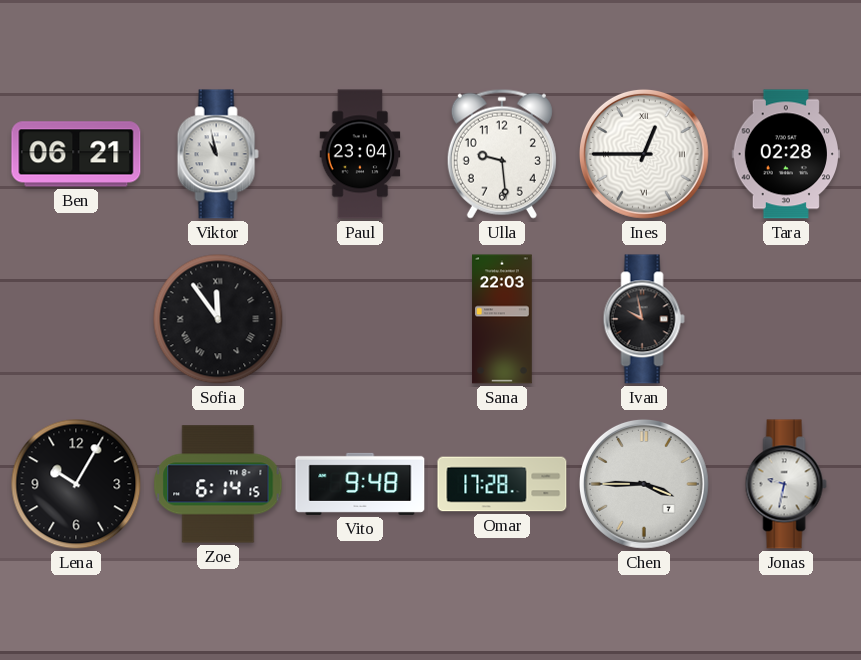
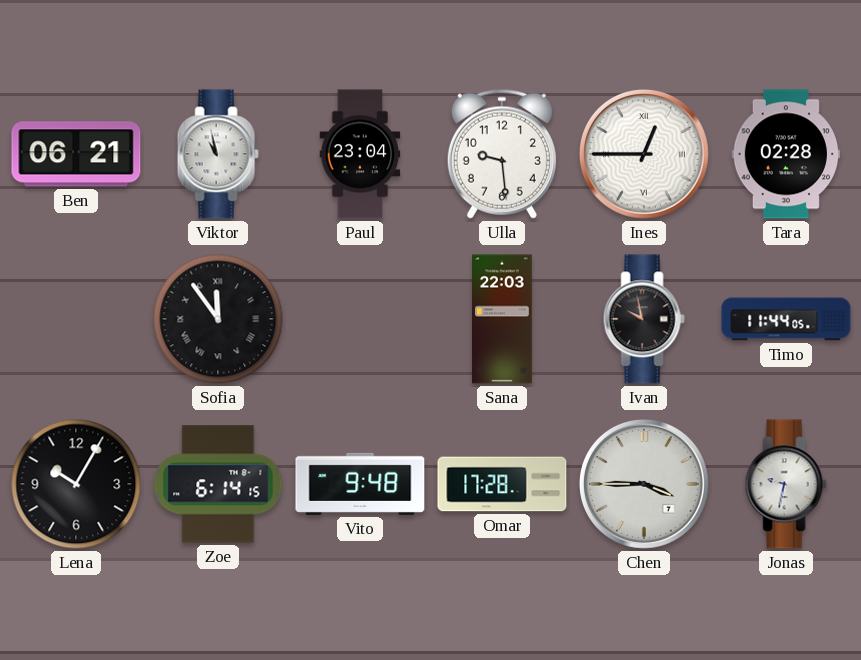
Timo: none -> 11:44 (786, 319)
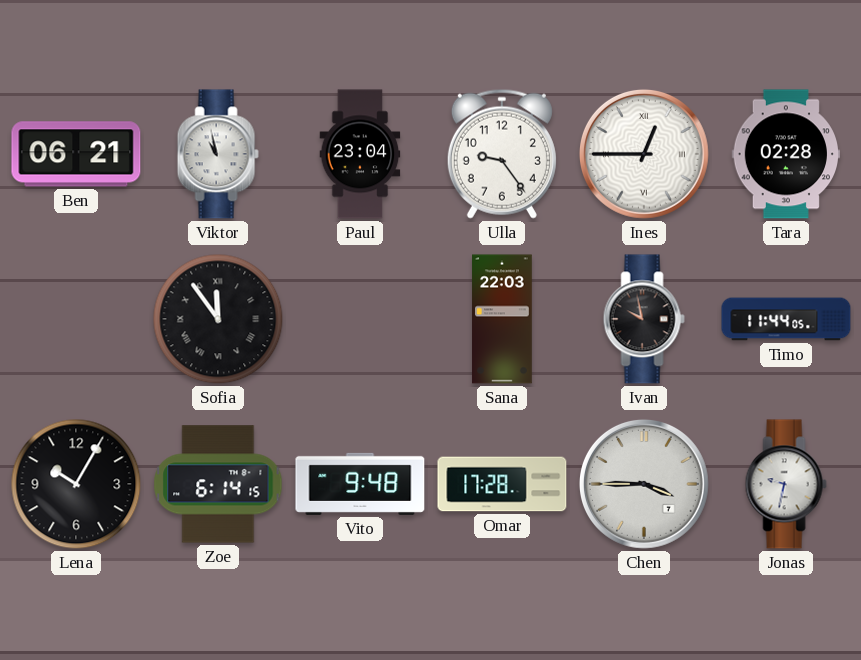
Ulla: 9:29 -> 9:24 (502, 154)
